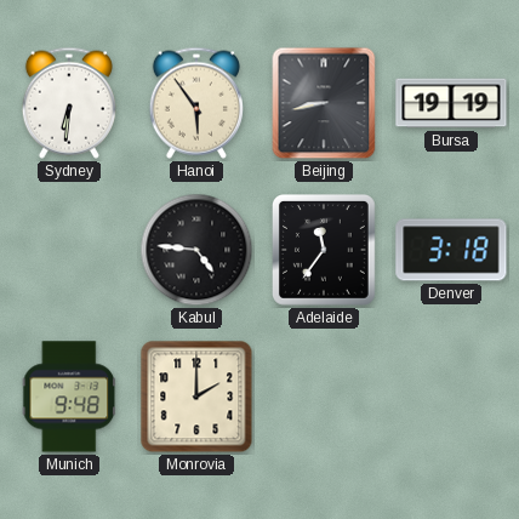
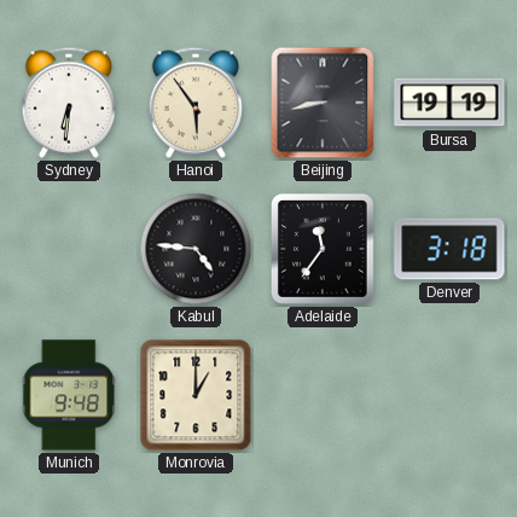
Monrovia: 2:00 -> 1:00 (196, 395)
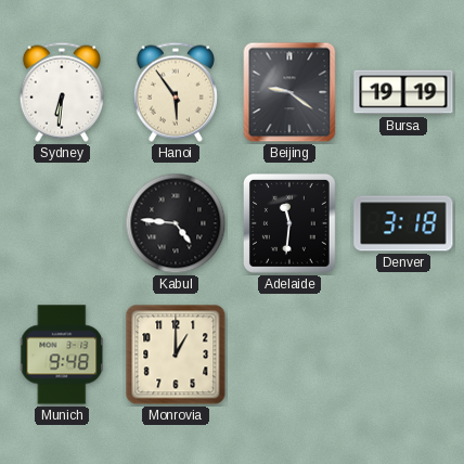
Beijing: 8:43 -> 9:21 (289, 92)
Adelaide: 11:36 -> 11:31 (289, 224)
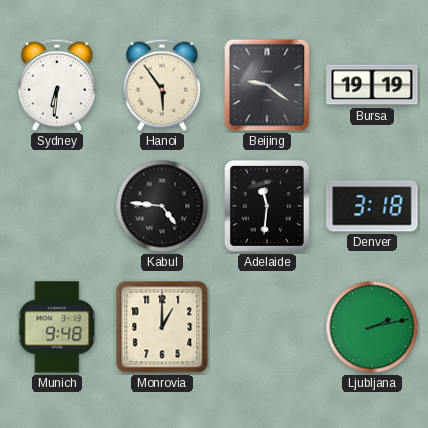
Ljubljana: none -> 2:13 (372, 327)
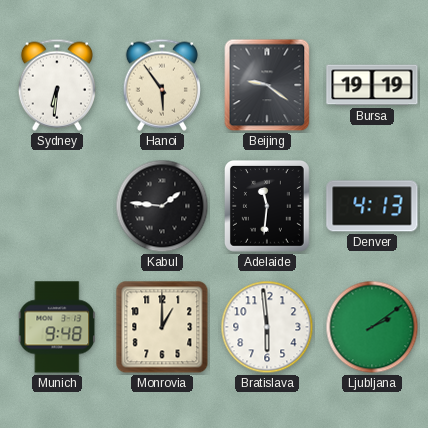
Kabul: 4:46 -> 1:46 (162, 206)
Denver: 3:18 -> 4:13 (372, 206)
Bratislava: none -> 5:59 (267, 327)
Ljubljana: 2:13 -> 2:09 (372, 327)
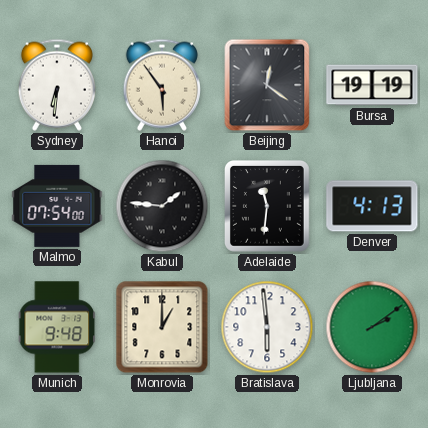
Beijing: 9:21 -> 12:21 (267, 85)
Malmo: none -> 07:54 (57, 206)
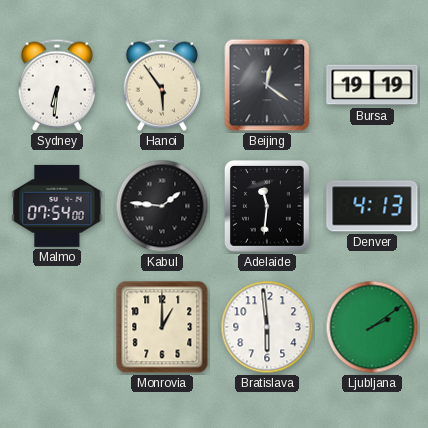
Munich: 9:48 -> none (57, 327)
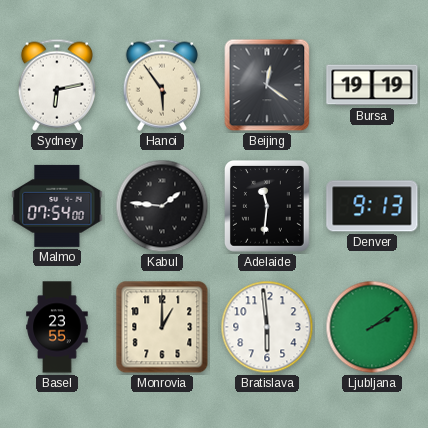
Sydney: 6:31 -> 6:13 (57, 85)
Denver: 4:13 -> 9:13 (372, 206)
Basel: none -> 23:55 (57, 327)
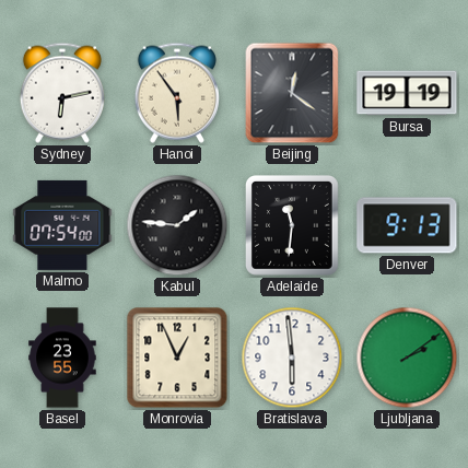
Monrovia: 1:00 -> 12:56 (177, 358)
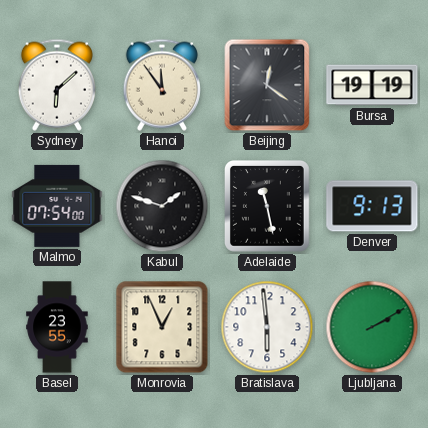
Sydney: 6:13 -> 6:08 (57, 85)
Hanoi: 5:54 -> 11:54 (162, 85)
Kabul: 1:46 -> 1:48 (162, 206)
Adelaide: 11:31 -> 11:28 (267, 207)
Ljubljana: 2:09 -> 2:10 (372, 327)
